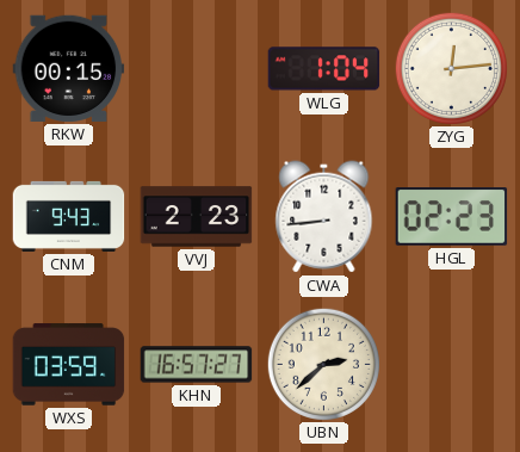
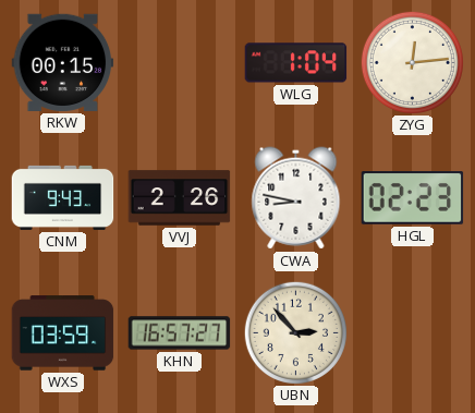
VVJ: 2:23 -> 2:26 (180, 198)
CWA: 8:44 -> 8:47 (296, 198)
UBN: 2:38 -> 2:53 (295, 332)
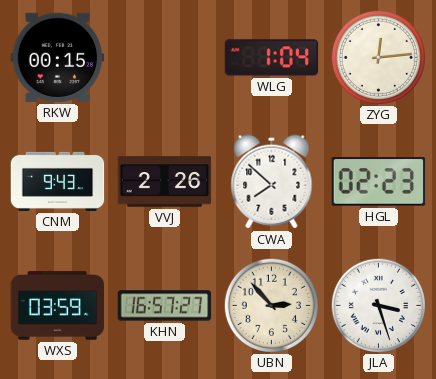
CWA: 8:47 -> 7:52 (272, 182)
JLA: none -> 3:27 (378, 305)
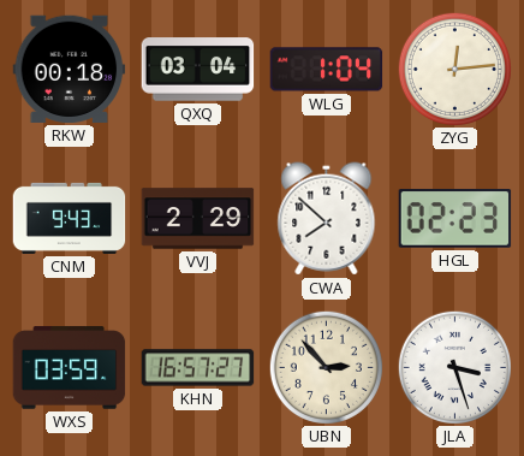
RKW: 00:15 -> 00:18 (70, 69)
QXQ: none -> 03:04 (198, 70)
VVJ: 2:26 -> 2:29 (198, 219)
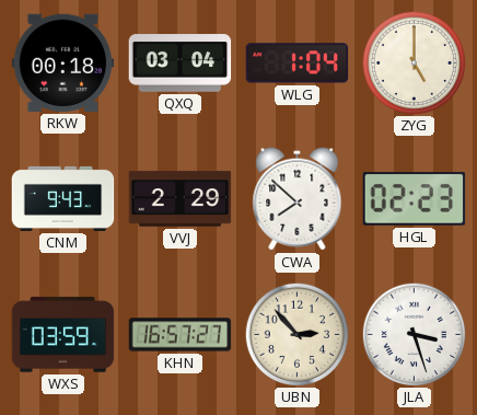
ZYG: 12:14 -> 5:00 (414, 62)
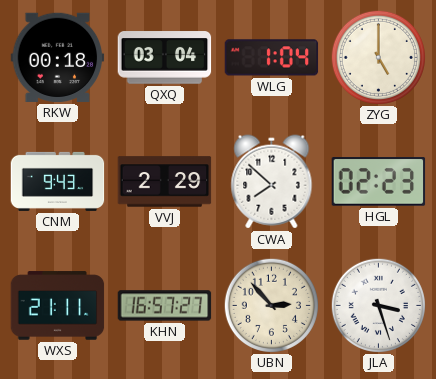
WXS: 03:59 -> 21:11 (58, 306)
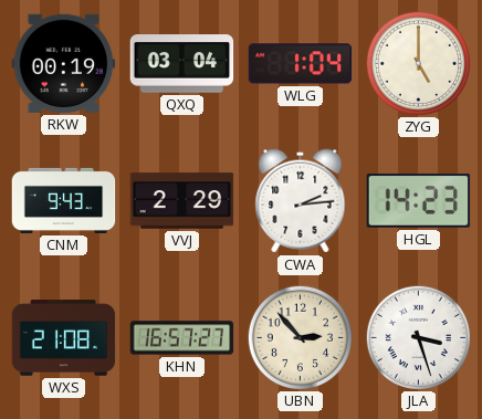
RKW: 00:18 -> 00:19 (64, 63)
CWA: 7:52 -> 2:14 (301, 201)
HGL: 02:23 -> 14:23 (419, 201)
WXS: 21:11 -> 21:08 (64, 338)
